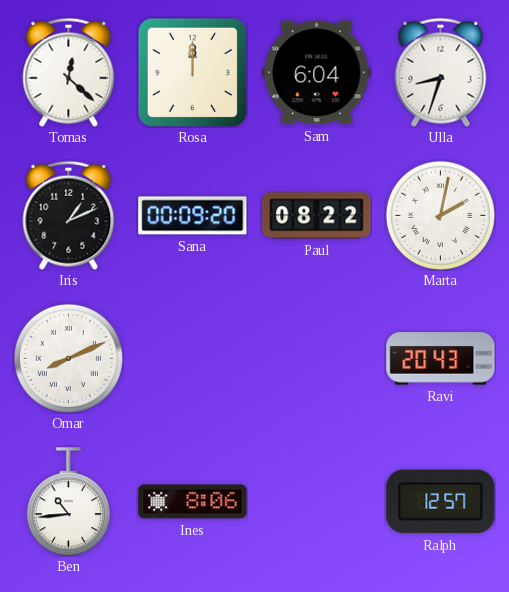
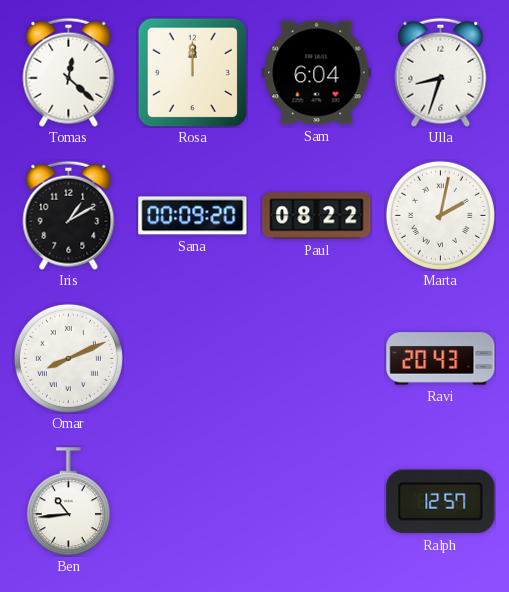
Iris: 1:11 -> 1:10 (69, 215)
Ines: 8:06 -> none (193, 502)
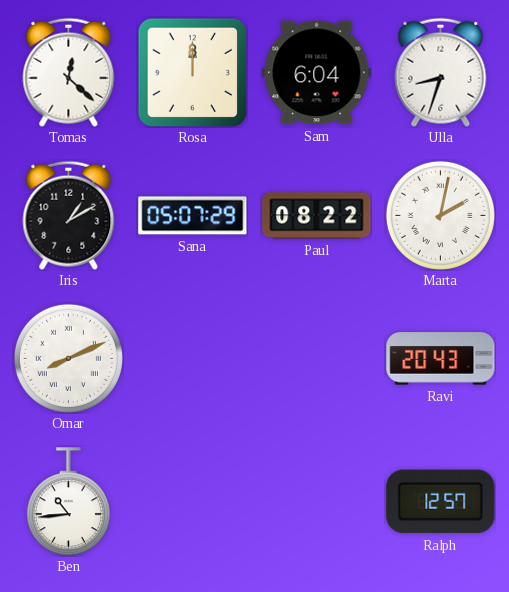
Sana: 00:09 -> 05:07 (193, 216)
